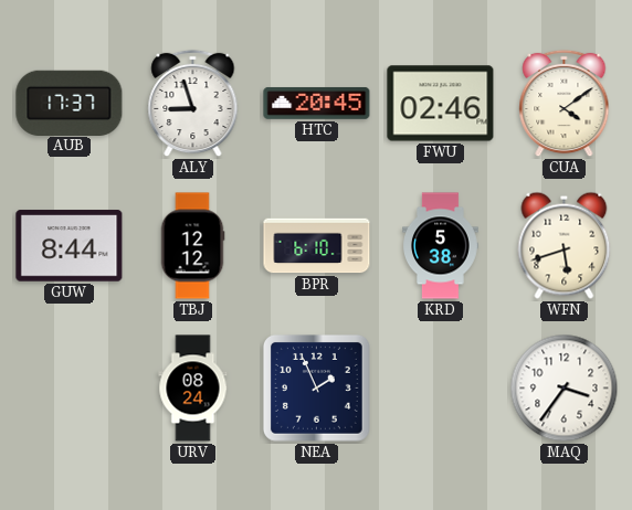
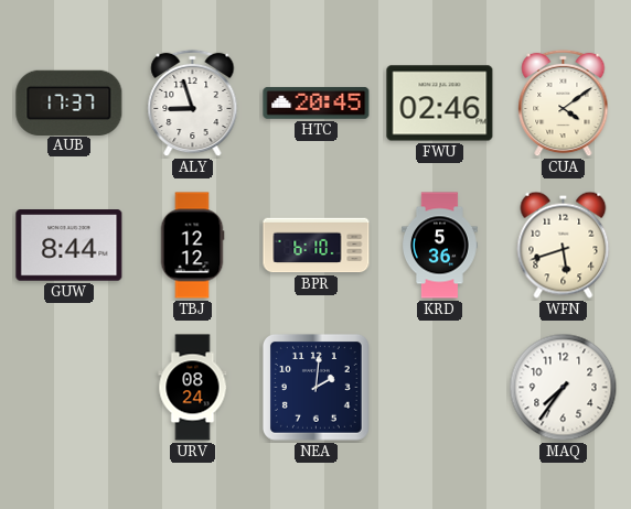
KRD: 5:38 -> 5:36 (440, 246)
NEA: 1:56 -> 2:01 (317, 388)
MAQ: 3:36 -> 7:36 (564, 388)
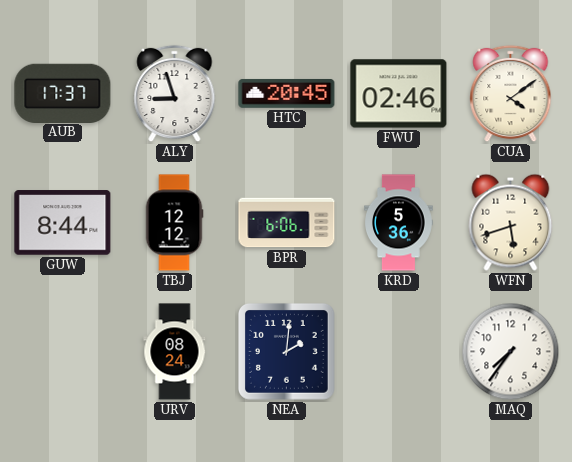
BPR: 6:10 -> 6:06 (287, 223)
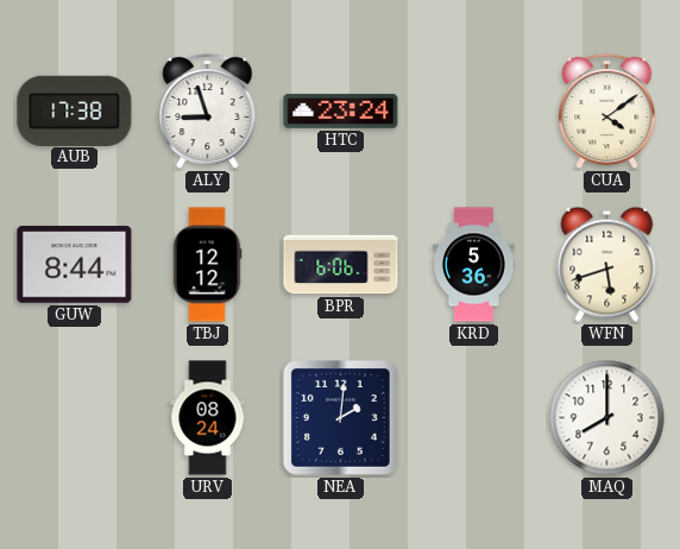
AUB: 17:37 -> 17:38 (75, 111)
HTC: 20:45 -> 23:24 (341, 112)
FWU: 02:46 -> none (399, 94)
MAQ: 7:36 -> 8:00 (607, 418)
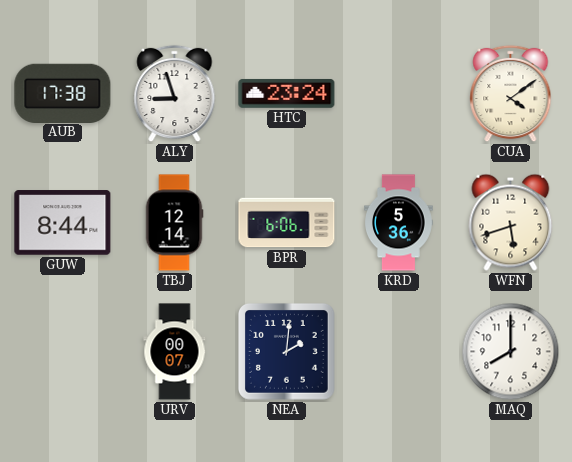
TBJ: 12:12 -> 12:14 (174, 223)
URV: 08:24 -> 00:07 (175, 352)
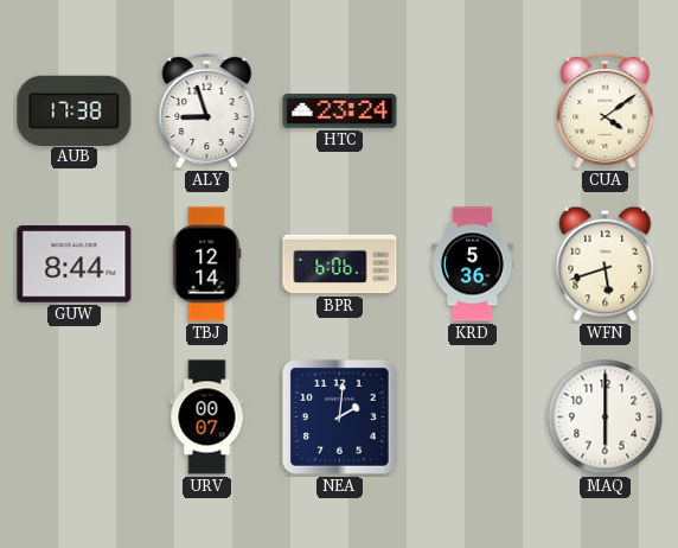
MAQ: 8:00 -> 6:00 (606, 418)
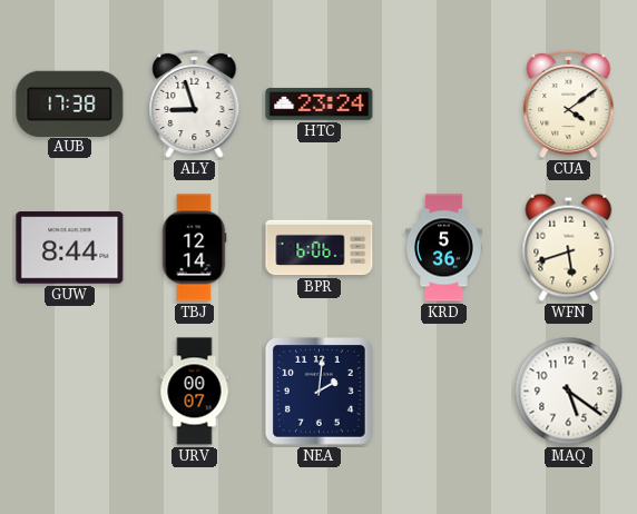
MAQ: 6:00 -> 5:21 (569, 392)
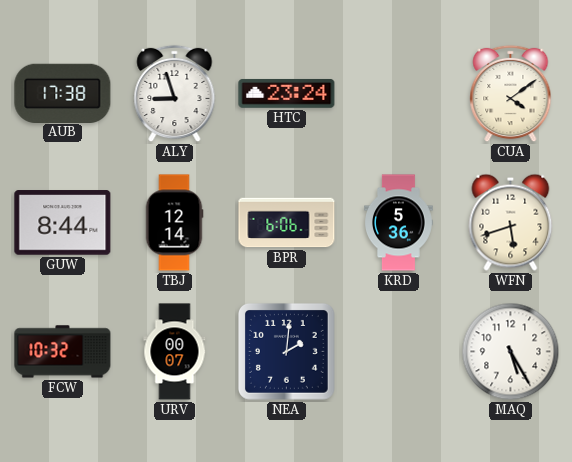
FCW: none -> 10:32 (63, 352)
MAQ: 5:21 -> 5:25 (511, 352)
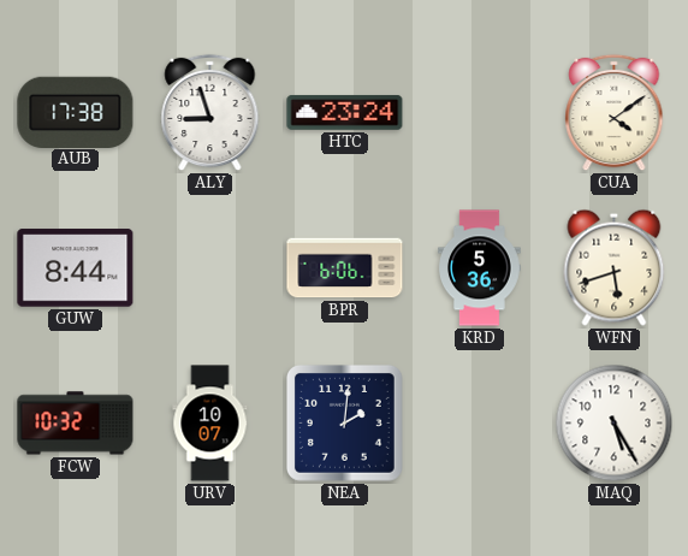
TBJ: 12:14 -> none (174, 223)
URV: 00:07 -> 10:07 (210, 424)
